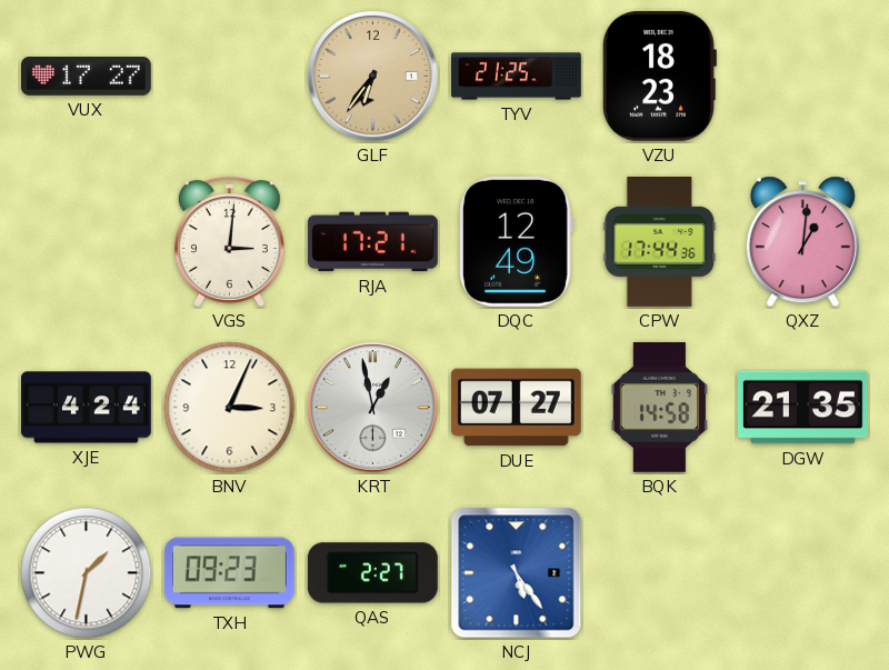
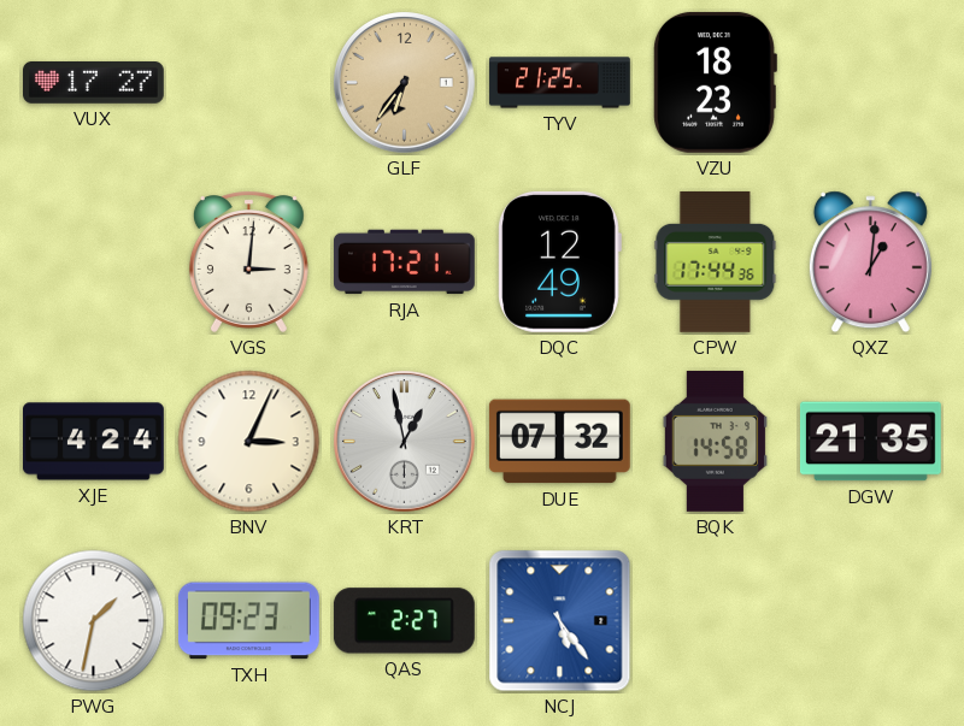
DUE: 07:27 -> 07:32 (559, 442)
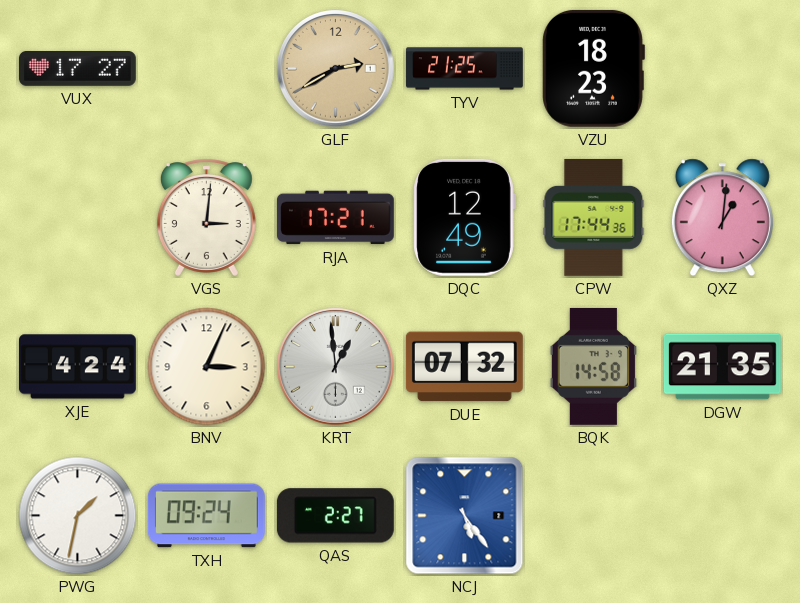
GLF: 6:36 -> 2:40 (336, 69)
KRT: 12:58 -> 12:59 (336, 367)
TXH: 09:23 -> 09:24 (206, 516)
